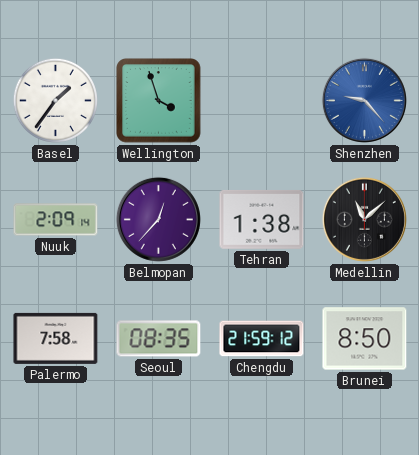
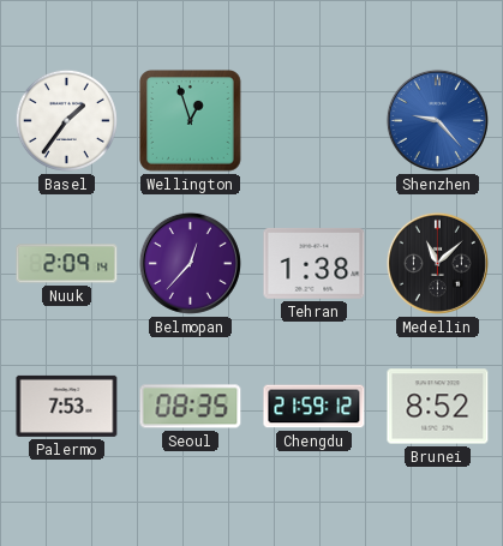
Wellington: 3:57 -> 12:57 (191, 121)
Palermo: 7:58 -> 7:53 (67, 406)
Brunei: 8:50 -> 8:52 (438, 407)
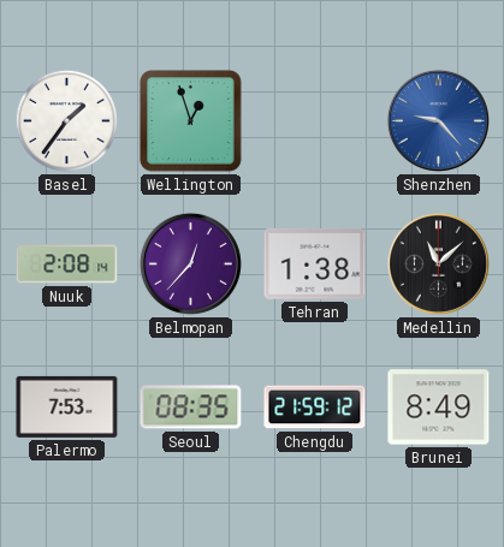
Nuuk: 2:09 -> 2:08 (67, 264)
Brunei: 8:52 -> 8:49 (439, 408)
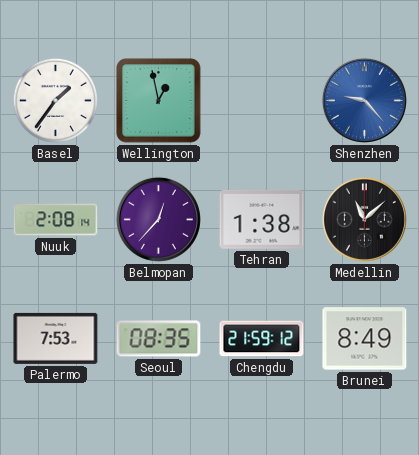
Wellington: 12:57 -> 12:58 (159, 101)
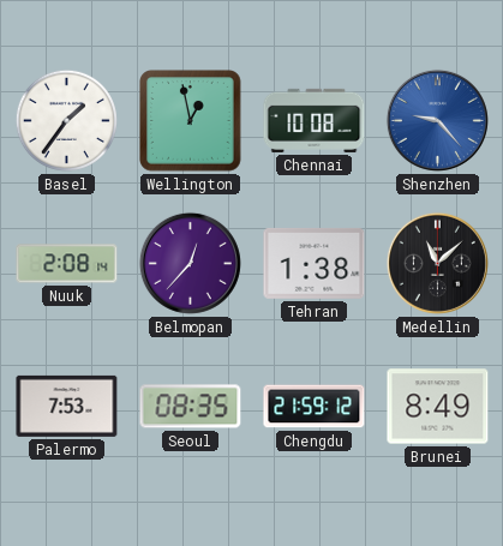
Chennai: none -> 10:08 (315, 120)
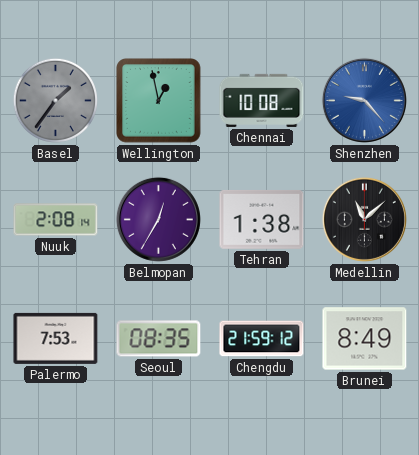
Basel dial: white -> grey (55, 100)
Belmopan: 12:37 -> 12:35 (158, 219)
